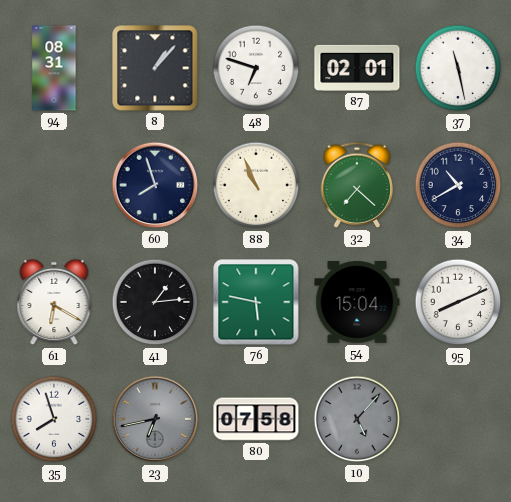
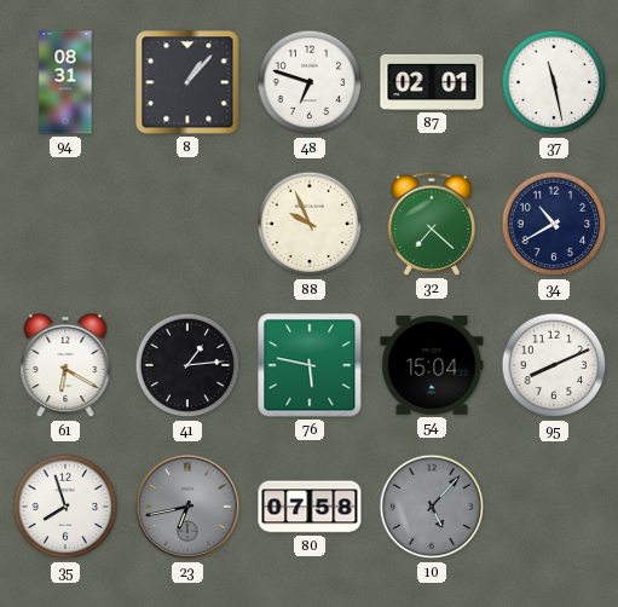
60: 7:57 -> none (155, 185)
88: 10:56 -> 9:56 (310, 224)
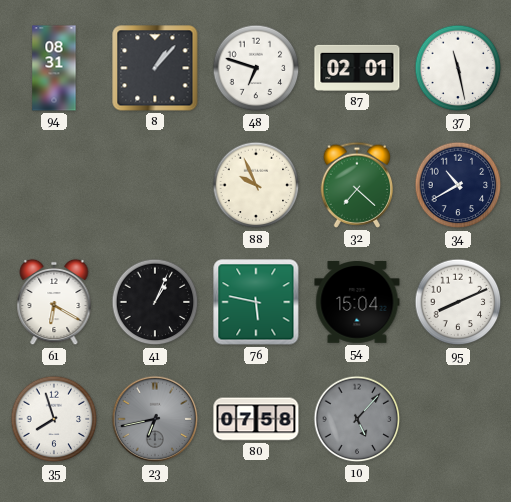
41: 1:14 -> 1:04 (155, 302)
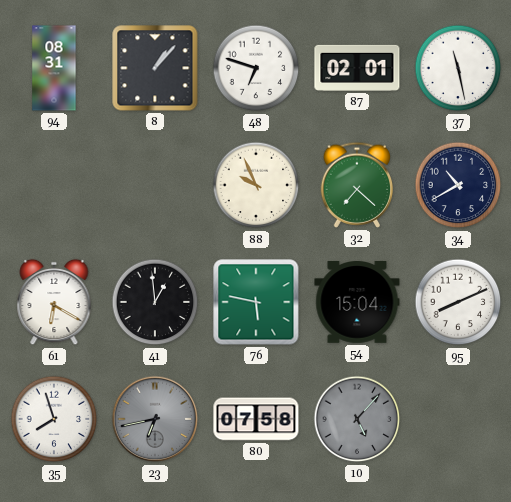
41: 1:04 -> 12:59 (155, 302)
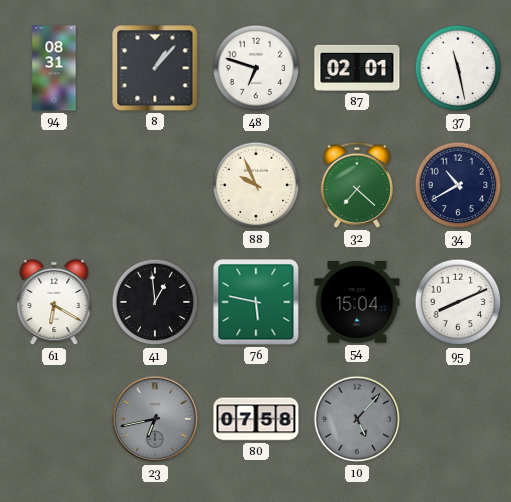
35: 7:57 -> none (54, 419)
